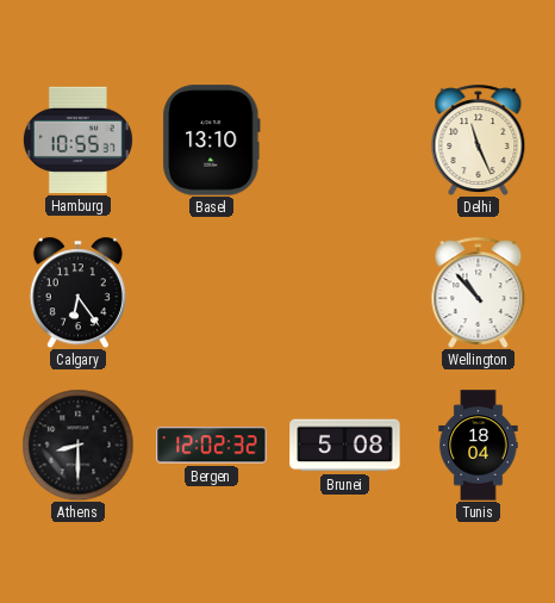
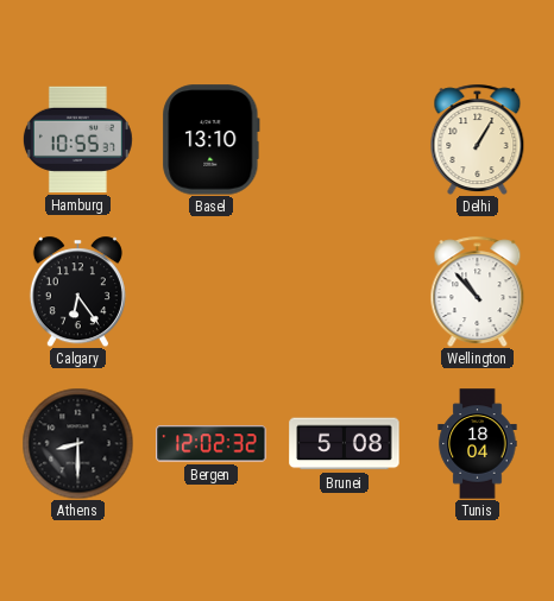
Delhi: 11:26 -> 1:05 (478, 139)
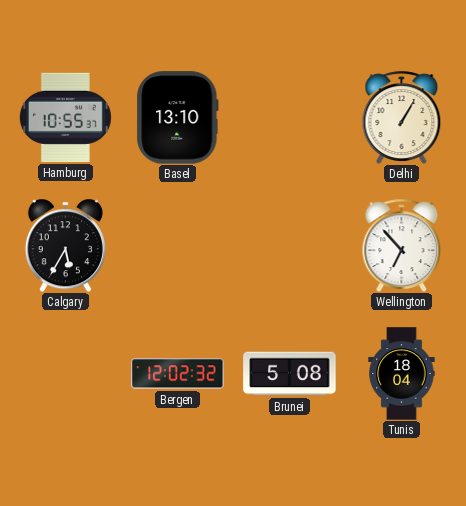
Calgary: 6:24 -> 5:35 (65, 245)
Wellington: 10:53 -> 6:53 (402, 245)
Athens: 8:30 -> none (77, 443)
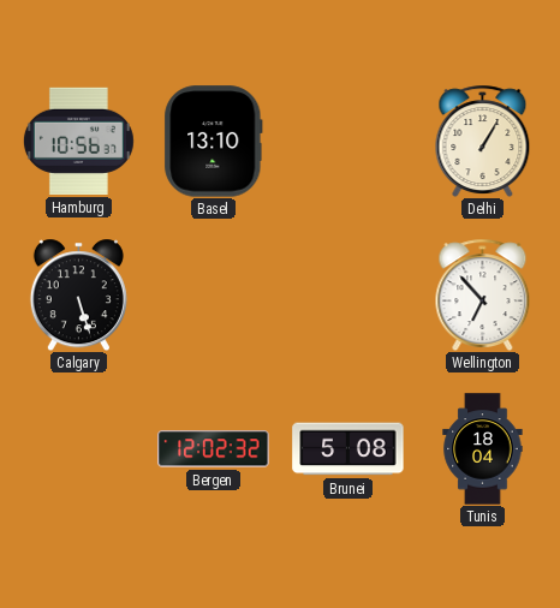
Hamburg: 10:55 -> 10:56 (78, 141)
Calgary: 5:35 -> 5:27 (78, 294)
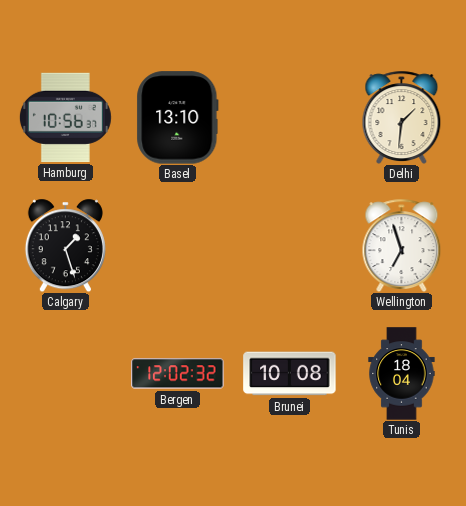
Delhi: 1:05 -> 1:31 (402, 117)
Calgary: 5:27 -> 1:27 (65, 245)
Wellington: 6:53 -> 6:57 (402, 245)
Brunei: 5:08 -> 10:08 (290, 374)
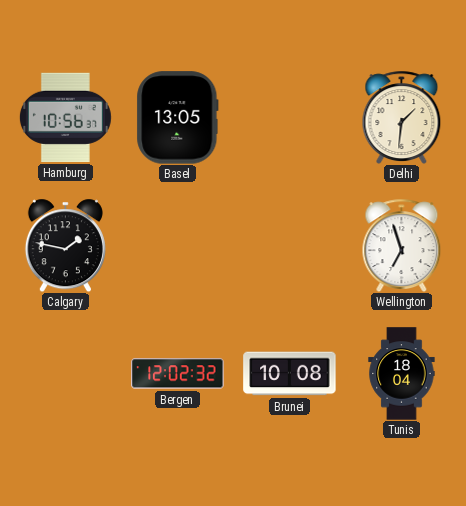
Basel: 13:10 -> 13:05 (178, 118)
Calgary: 1:27 -> 1:47 (65, 245)
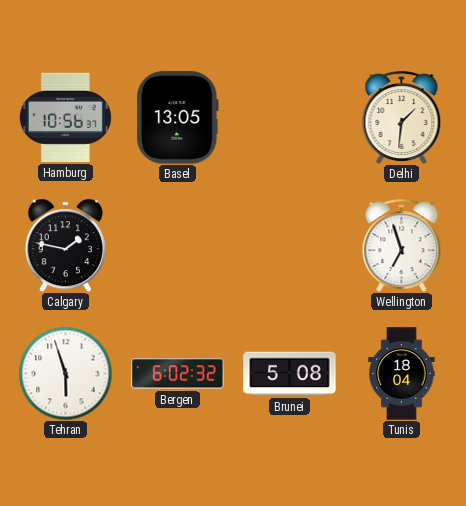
Tehran: none -> 5:57 (65, 373)
Bergen: 12:02 -> 6:02 (178, 374)
Brunei: 10:08 -> 5:08 (290, 374)
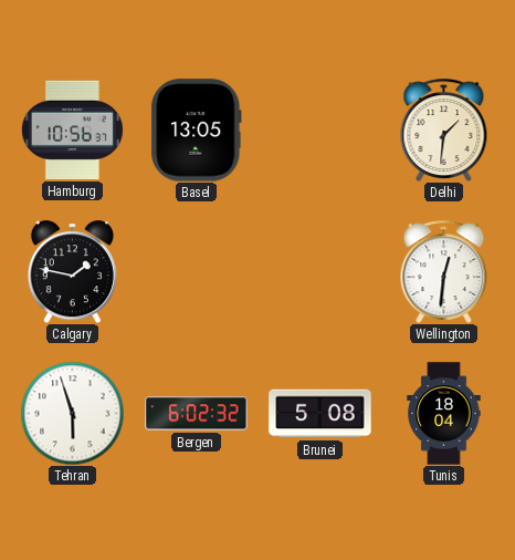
Wellington: 6:57 -> 12:31 (444, 271)
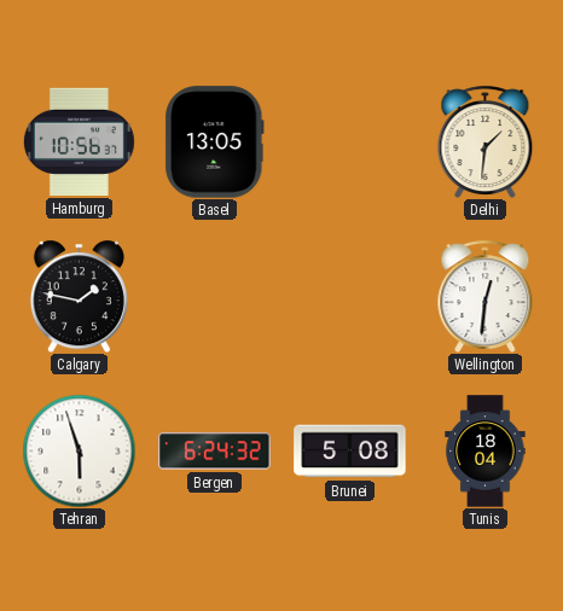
Bergen: 6:02 -> 6:24 (215, 452)
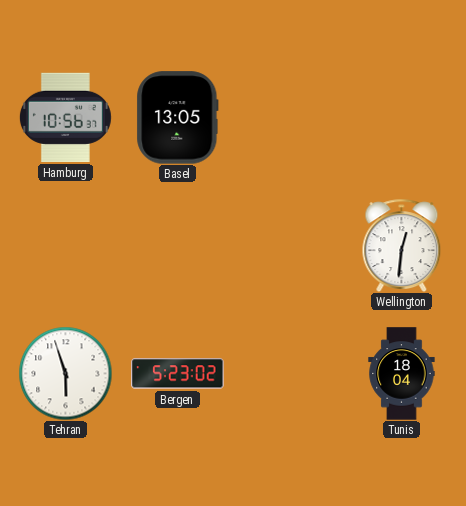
Delhi: 1:31 -> none (486, 141)
Calgary: 1:47 -> none (79, 296)
Bergen: 6:24 -> 5:23 (178, 374)
Brunei: 5:08 -> none (350, 452)
